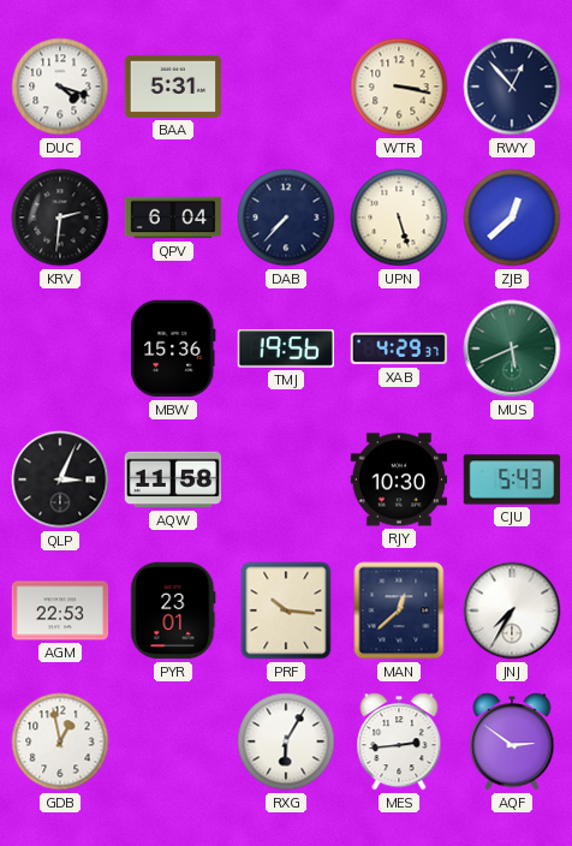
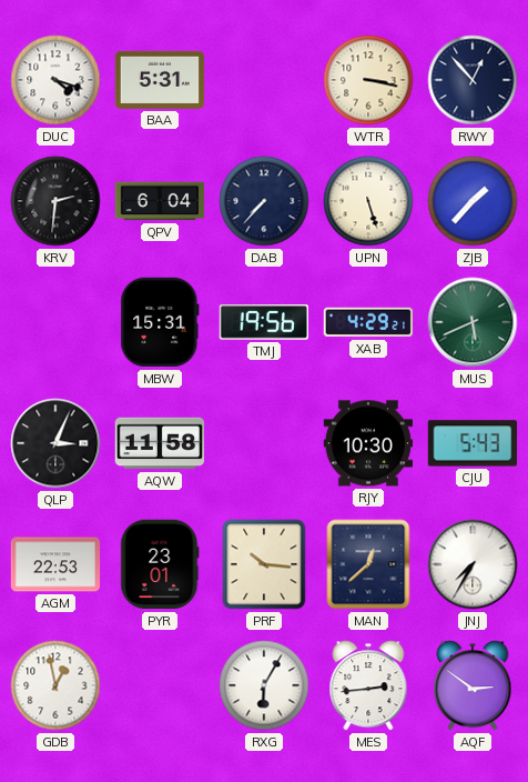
ZJB: 12:38 -> 1:37 (473, 201)
MBW: 15:36 -> 15:31 (160, 322)
XAB: 4:29:37 -> 4:29:21 (368, 322)
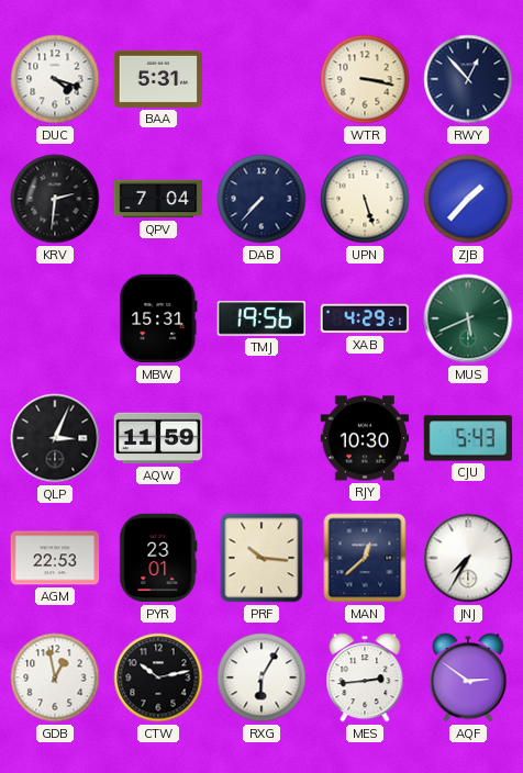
QPV: 6:04 -> 7:04 (158, 199)
AQW: 11:58 -> 11:59 (158, 438)
CTW: none -> 10:13 (158, 677)
